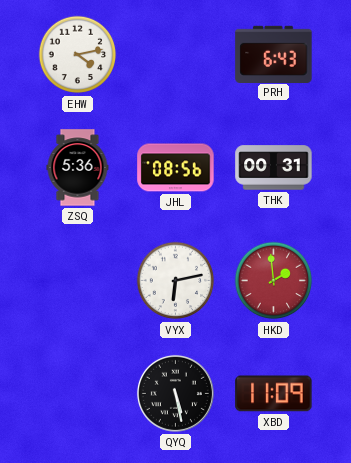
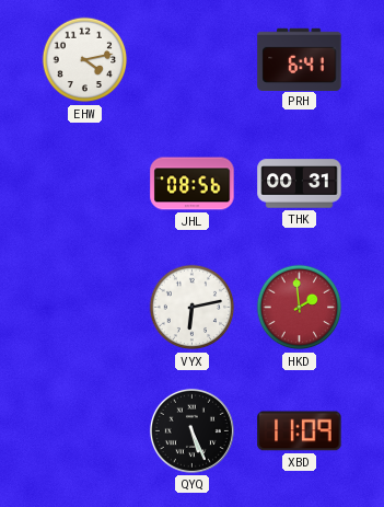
PRH: 6:43 -> 6:41 (300, 59)
ZSQ: 5:36 -> none (78, 168)
QYQ: 5:28 -> 5:26 (191, 430)
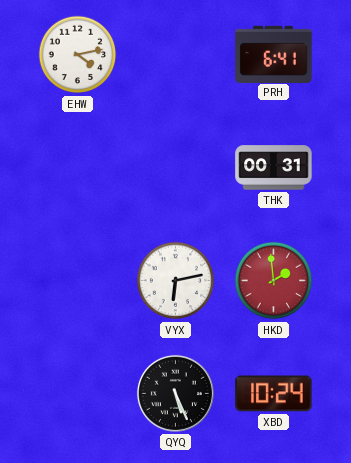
JHL: 08:56 -> none (193, 184)
XBD: 11:09 -> 10:24 (274, 394)
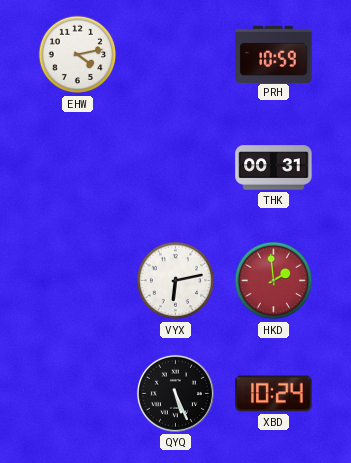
PRH: 6:41 -> 10:59 (274, 54)
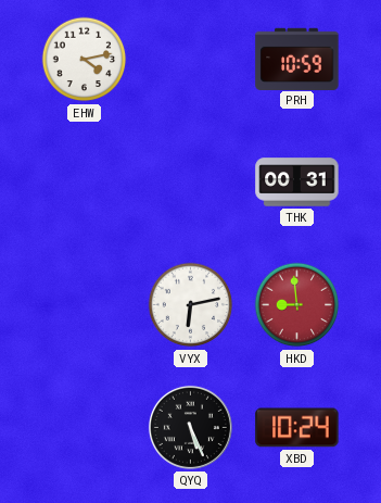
HKD: 1:59 -> 8:59 (297, 305)
